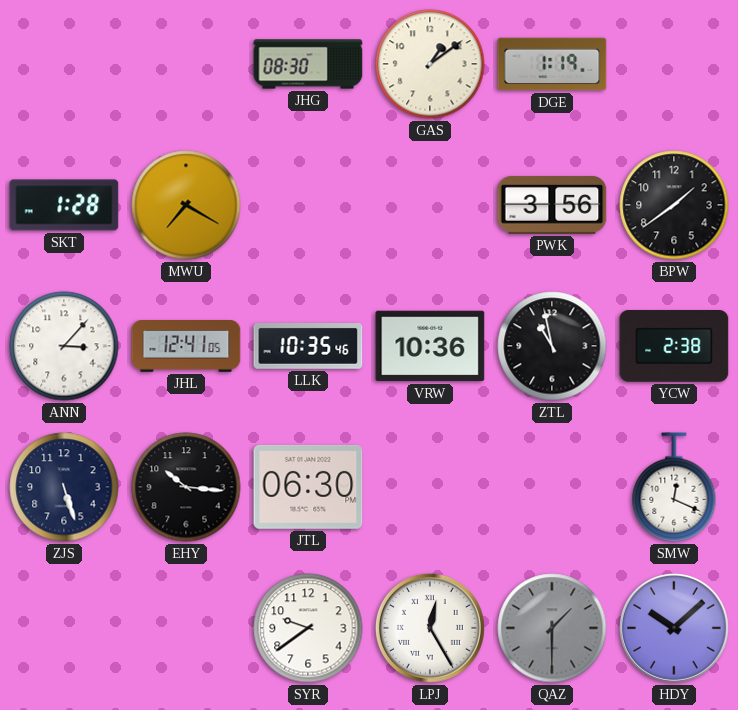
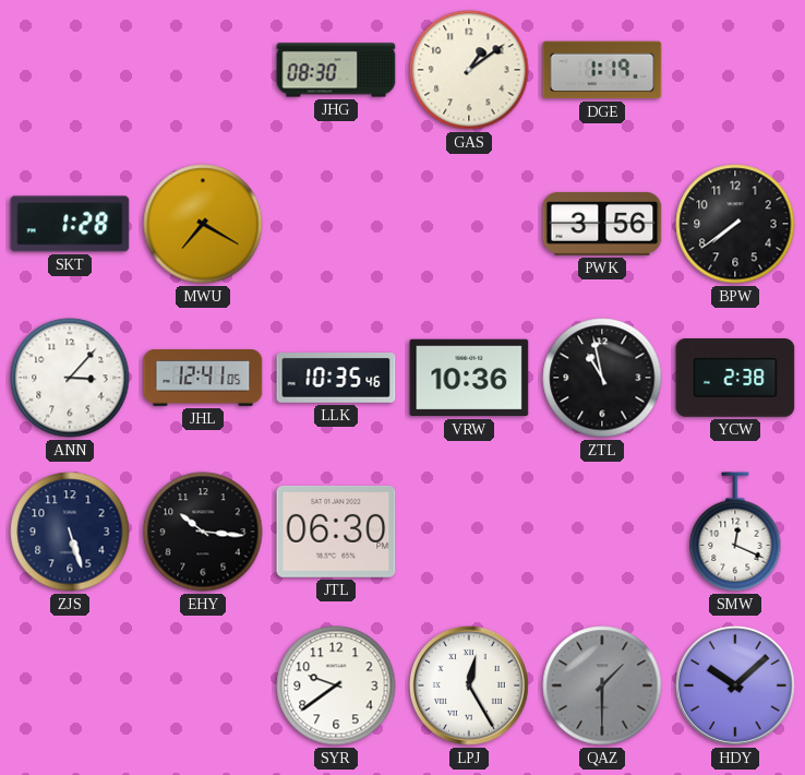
BPW: 1:39 -> 7:39 (735, 224)
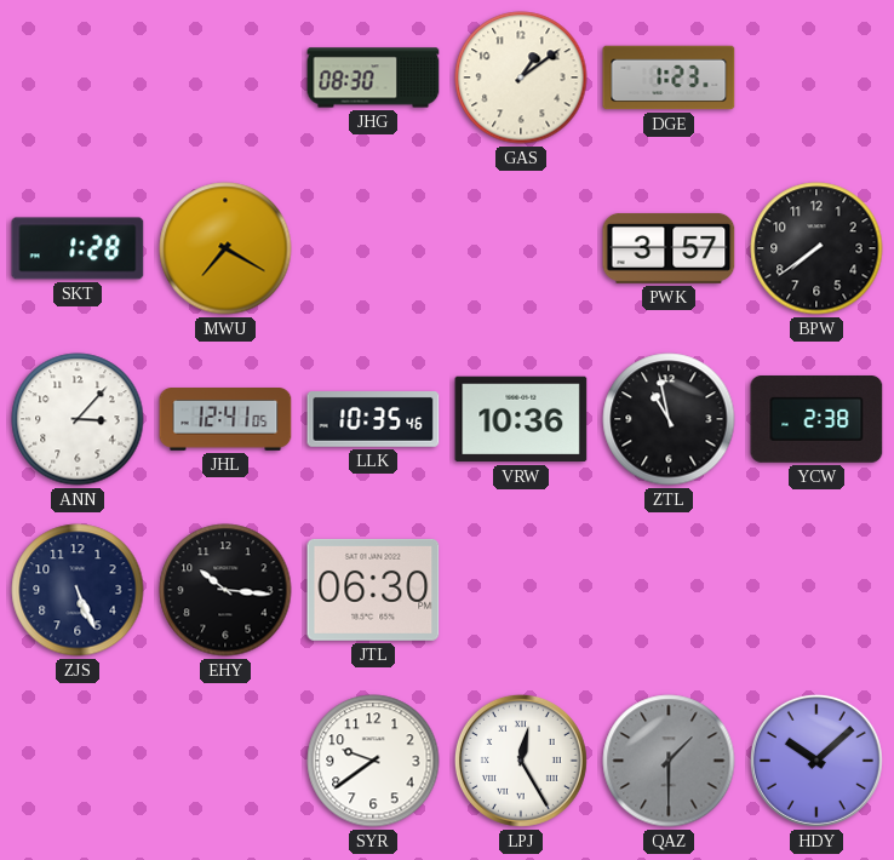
DGE: 1:19 -> 1:23 (669, 78)
PWK: 3:56 -> 3:57 (669, 248)
ZJS: 5:27 -> 5:26 (78, 590)
SMW: 12:19 -> none (735, 532)
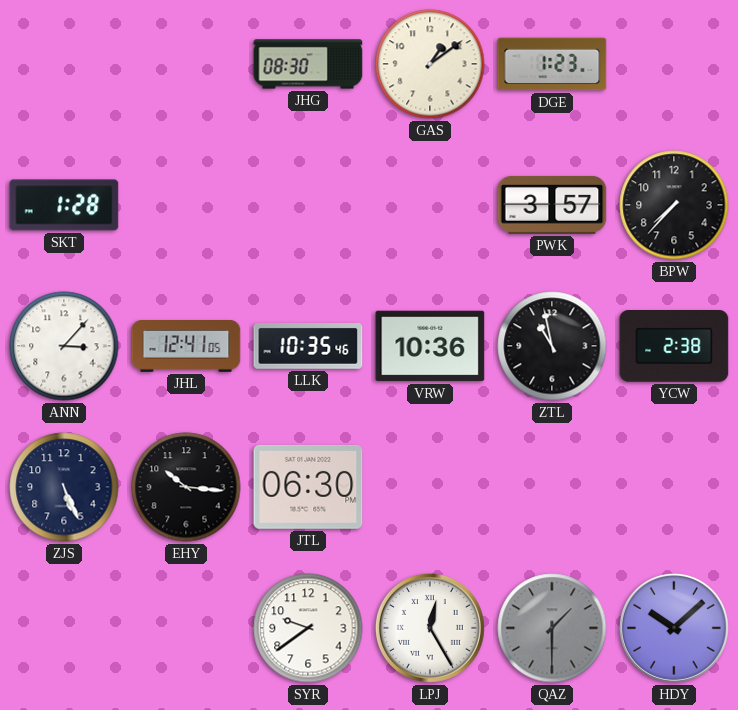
MWU: 7:20 -> none (225, 248)
BPW: 7:39 -> 7:37 (674, 205)
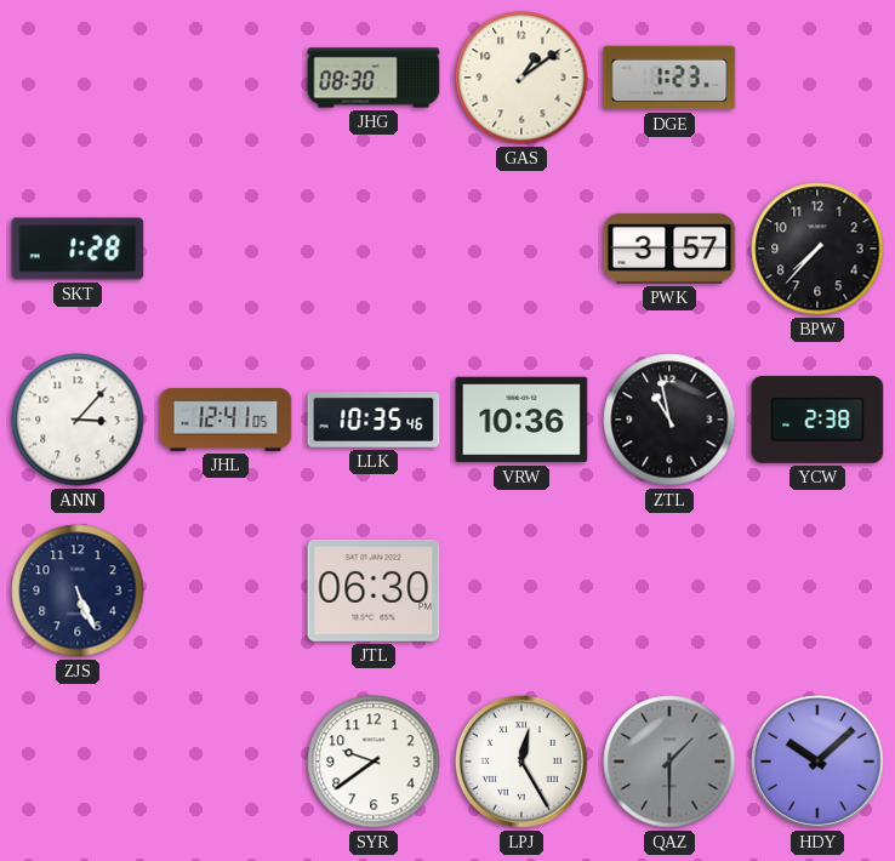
EHY: 10:16 -> none (186, 487)
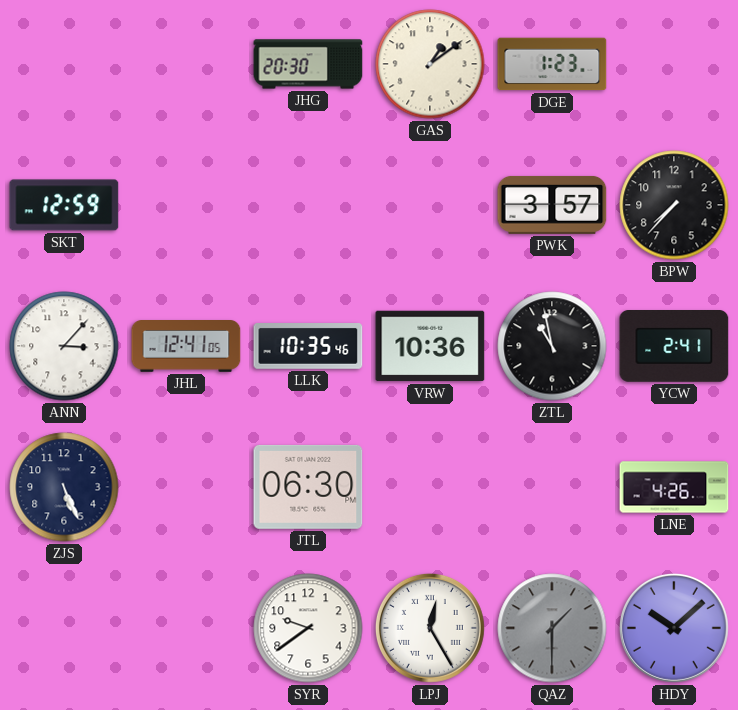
JHG: 08:30 -> 20:30 (308, 64)
SKT: 1:28 -> 12:59 (64, 205)
YCW: 2:38 -> 2:41 (674, 347)
LNE: none -> 4:26 (674, 487)
